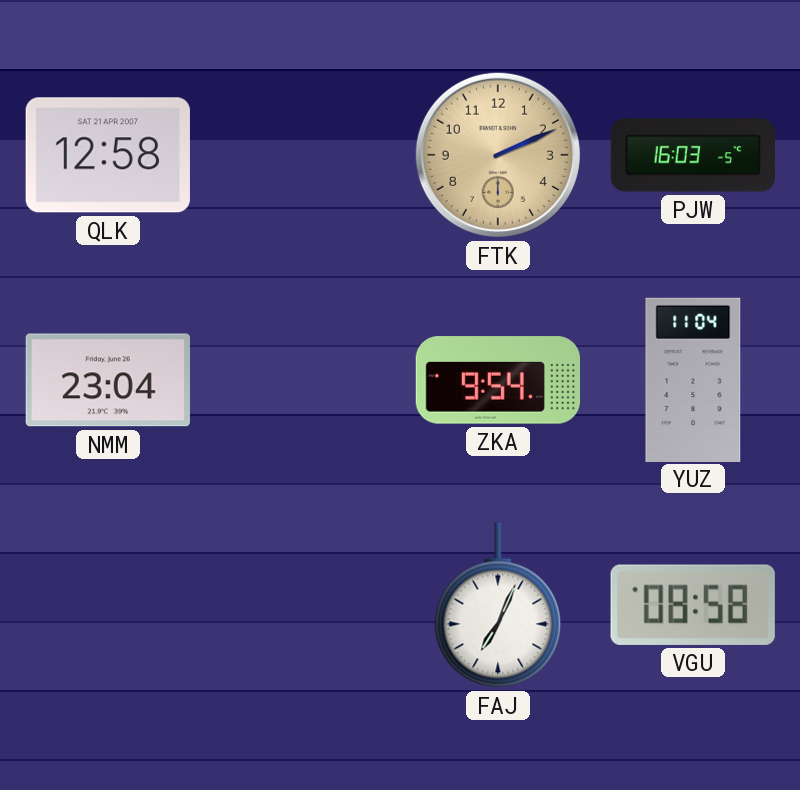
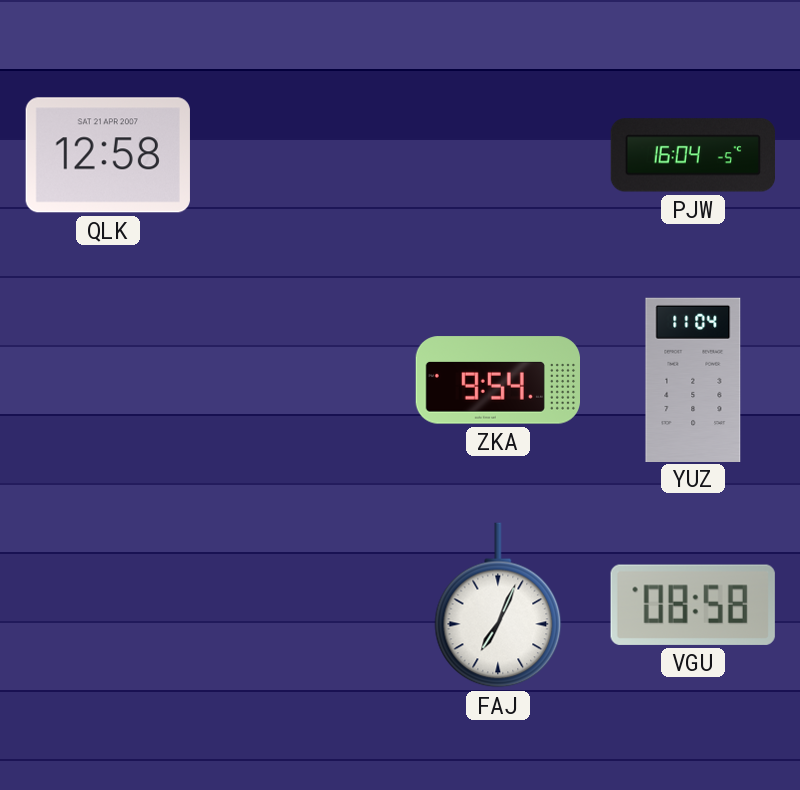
FTK: 2:11 -> none (498, 155)
PJW: 16:03 -> 16:04 (692, 155)
NMM: 23:04 -> none (108, 380)
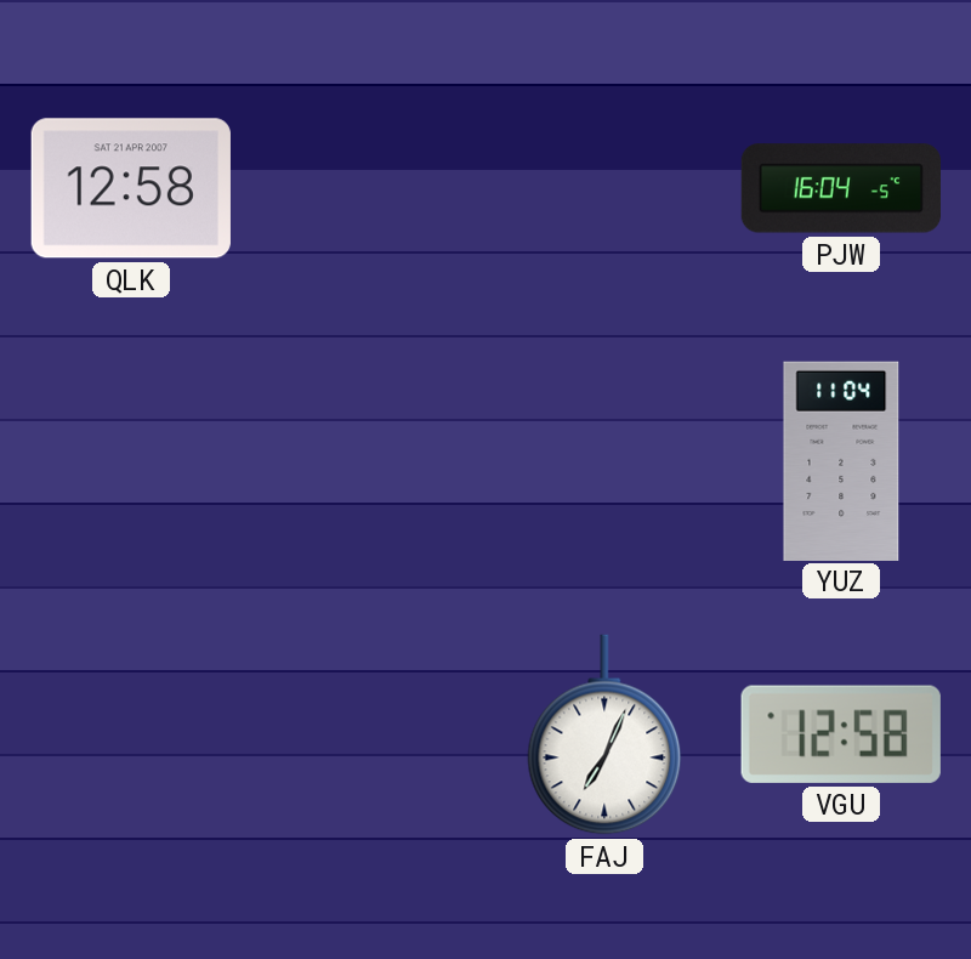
ZKA: 9:54 -> none (497, 380)
VGU: 08:58 -> 12:58 (841, 734)
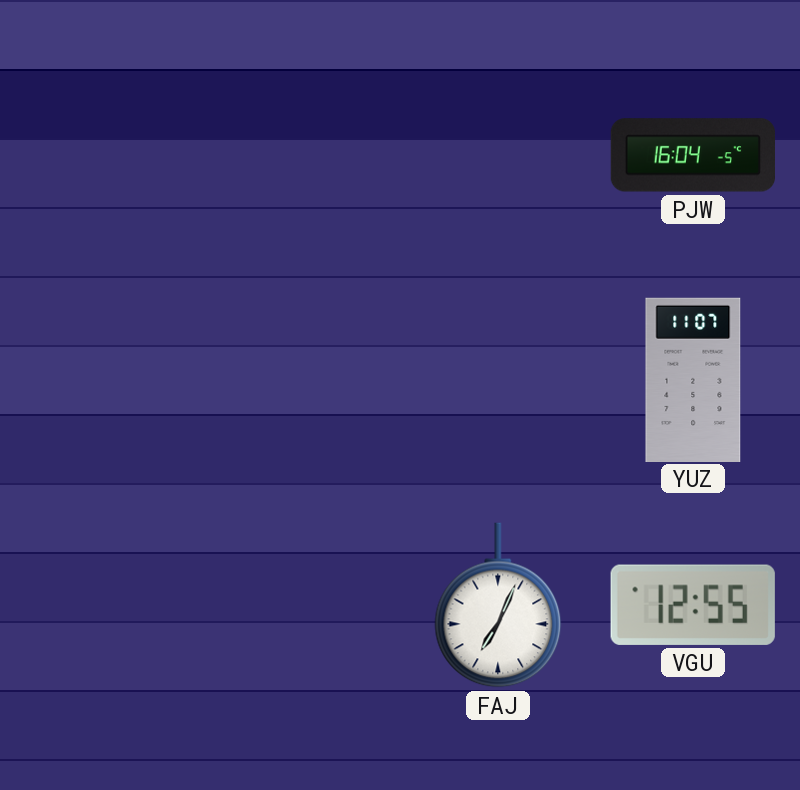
QLK: 12:58 -> none (131, 188)
YUZ: 11:04 -> 11:07 (693, 379)
VGU: 12:58 -> 12:55 (693, 605)
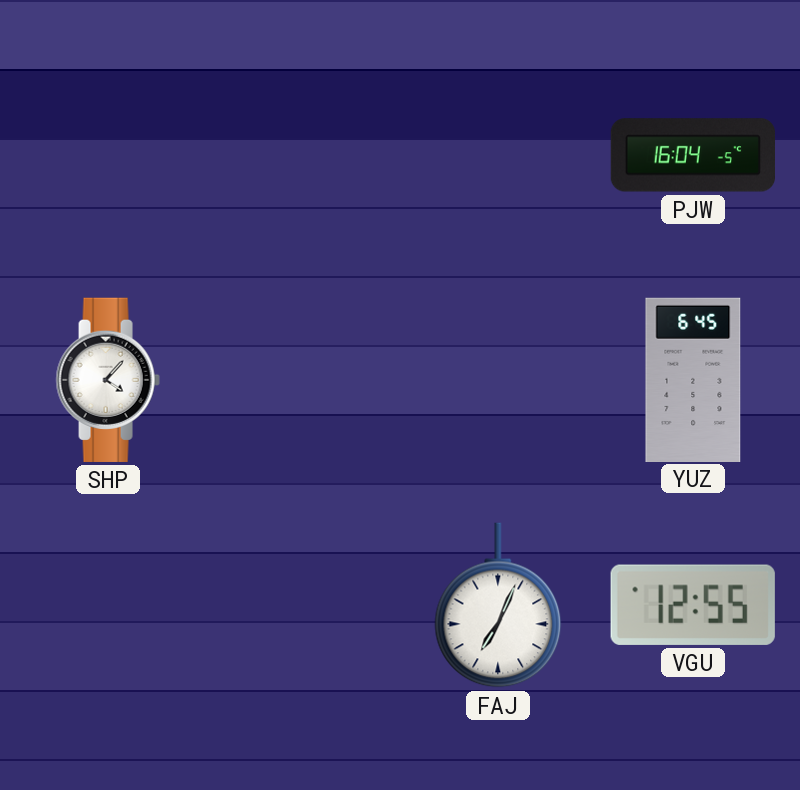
SHP: none -> 4:07 (108, 380)
YUZ: 11:07 -> 6:45 (693, 379)
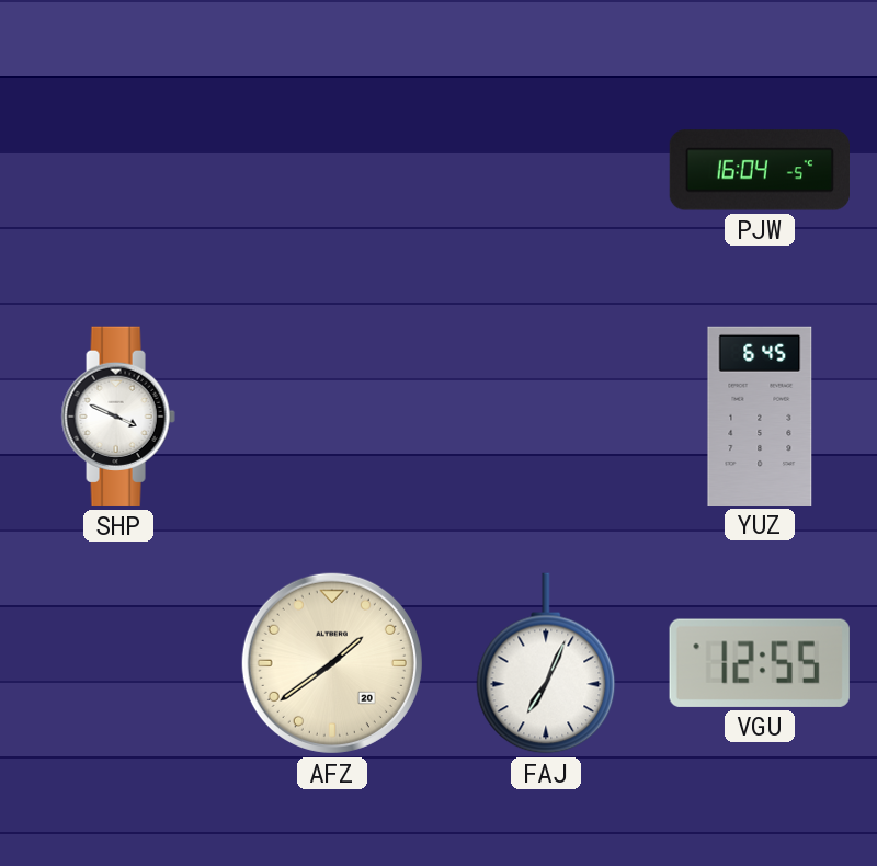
SHP: 4:07 -> 3:49 (118, 417)
AFZ: none -> 1:39 (332, 663)
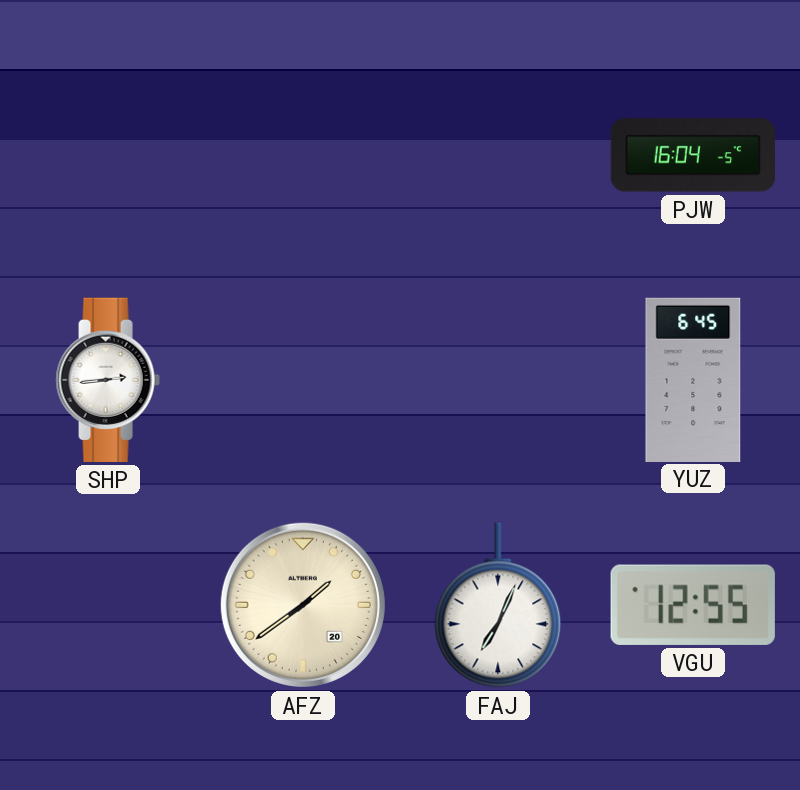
SHP: 3:49 -> 2:44 (108, 380)
